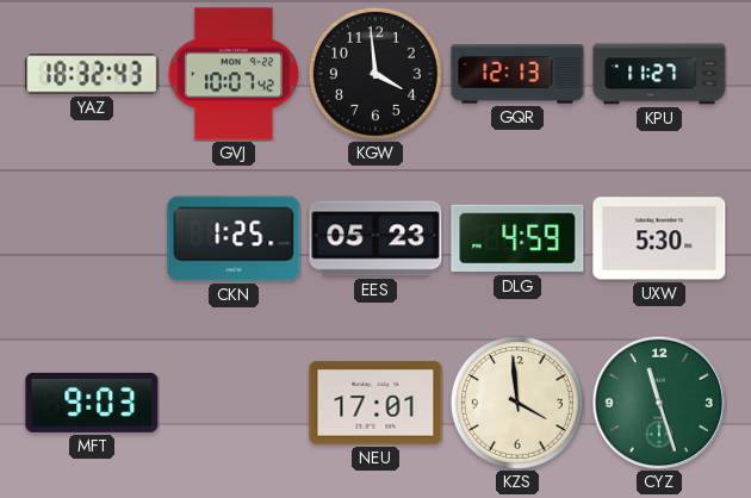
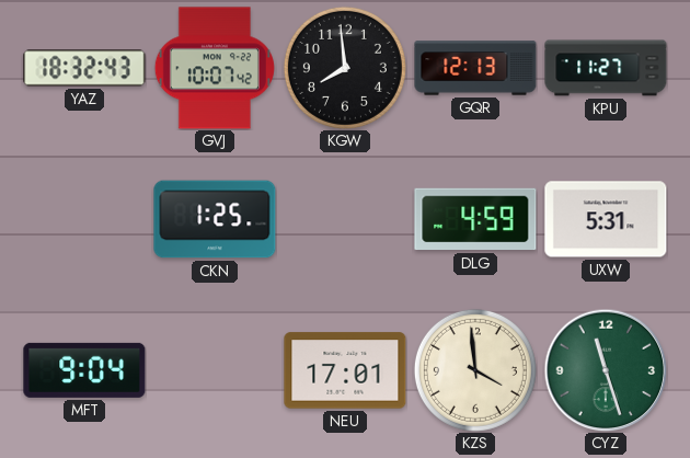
KGW: 3:59 -> 7:59 (345, 68)
EES: 05:23 -> none (375, 238)
UXW: 5:30 -> 5:31 (606, 219)
MFT: 9:03 -> 9:04 (84, 370)
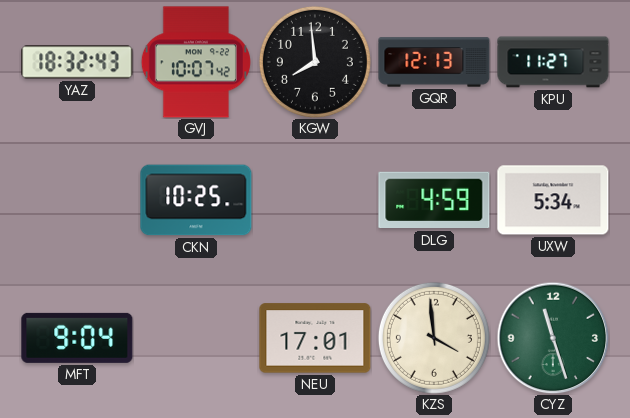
CKN: 1:25 -> 10:25 (196, 200)
UXW: 5:31 -> 5:34 (553, 200)
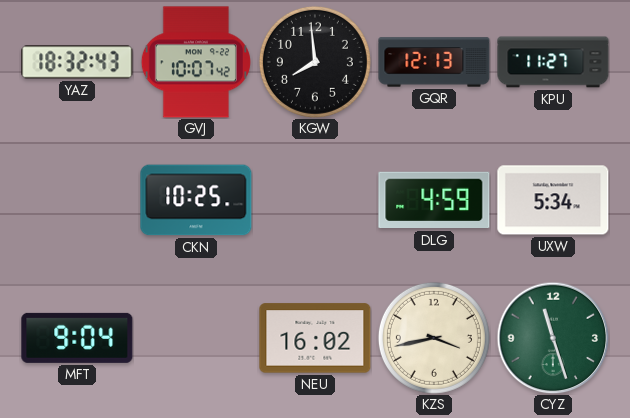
NEU: 17:01 -> 16:02 (315, 338)
KZS: 3:59 -> 3:43 (434, 338)
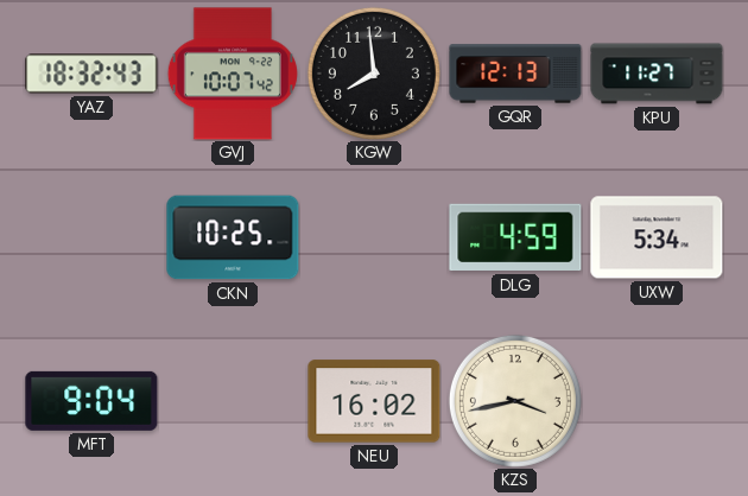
CYZ: 11:27 -> none (553, 338)
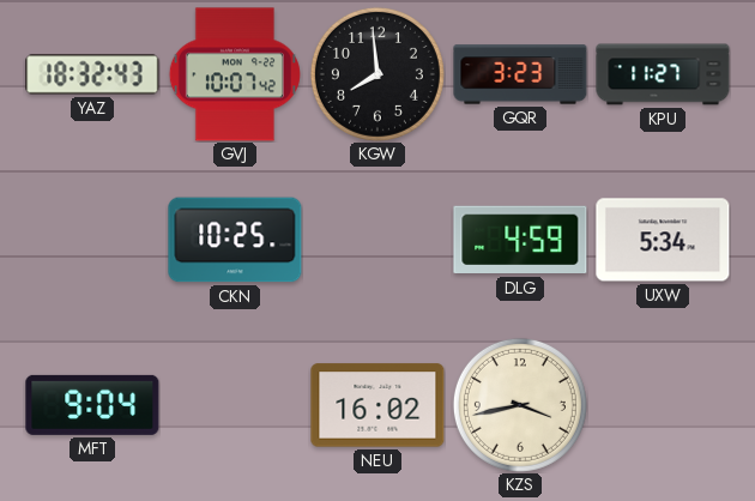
GQR: 12:13 -> 3:23 (520, 74)
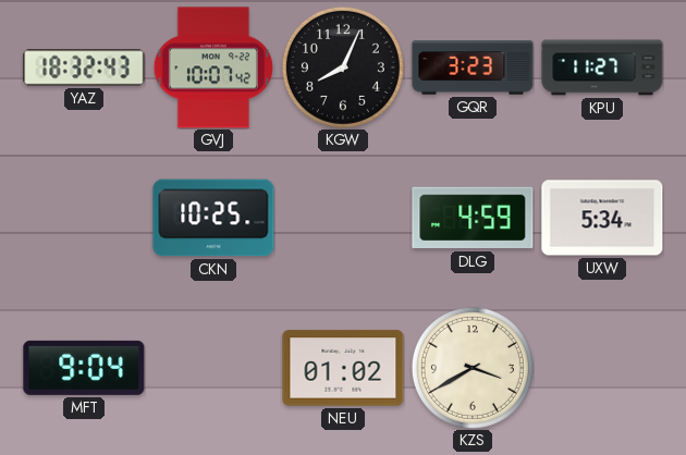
KGW: 7:59 -> 8:04 (343, 67)
NEU: 16:02 -> 01:02 (343, 368)
KZS: 3:43 -> 3:40 (473, 368)
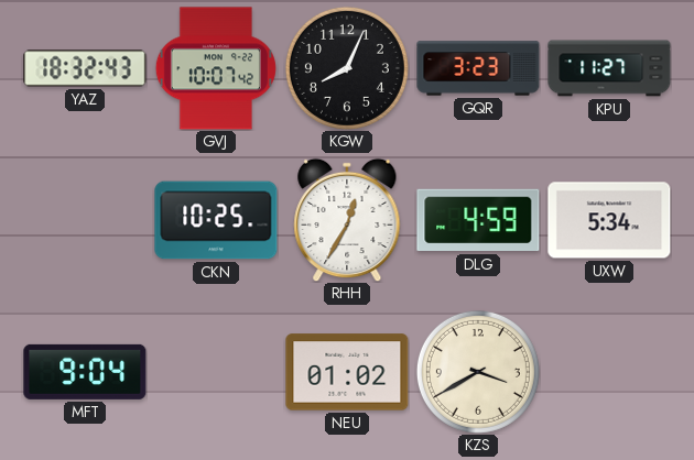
RHH: none -> 12:35 (347, 220)
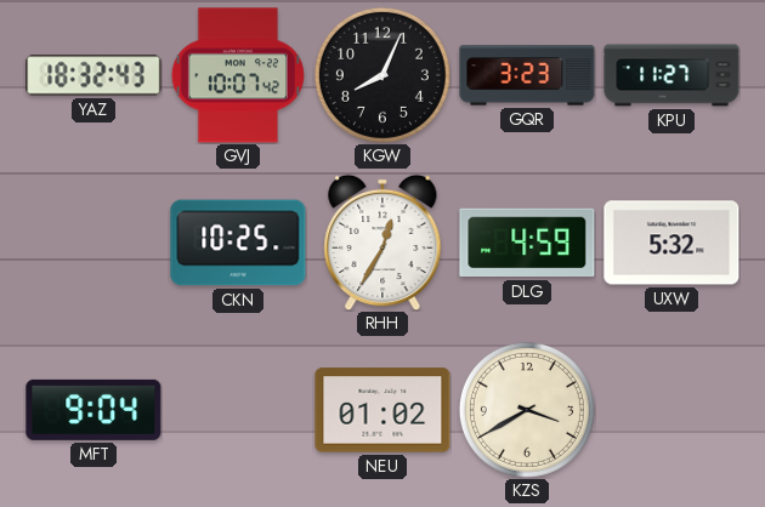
UXW: 5:34 -> 5:32 (671, 243)
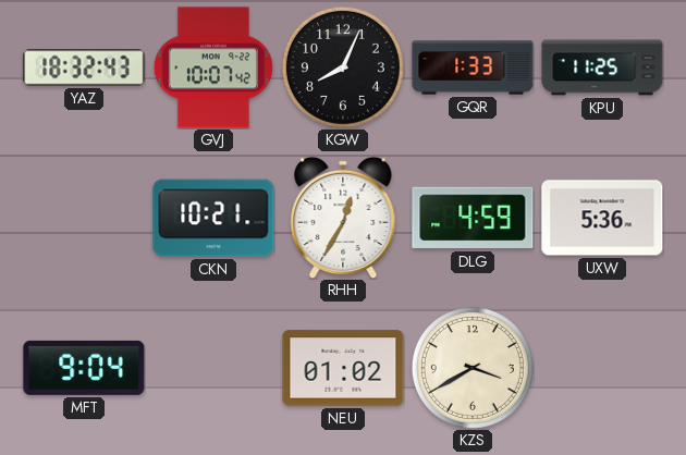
GQR: 3:23 -> 1:33 (473, 67)
KPU: 11:27 -> 11:25 (602, 67)
CKN: 10:25 -> 10:21 (213, 218)
UXW: 5:32 -> 5:36 (602, 218)
